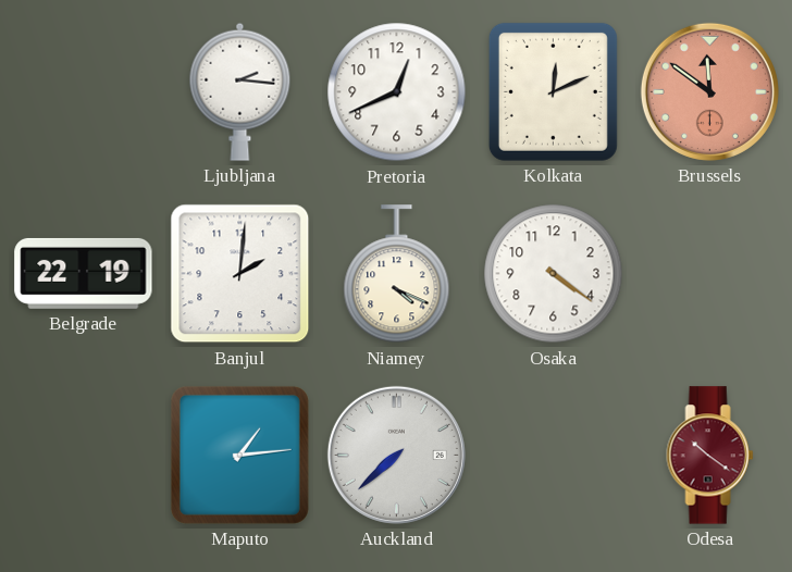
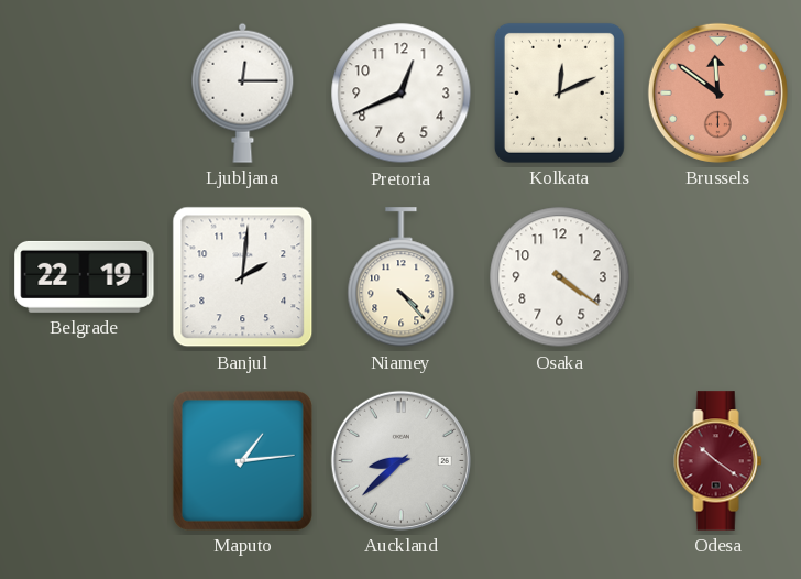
Ljubljana: 2:16 -> 12:15 (243, 92)
Niamey: 4:19 -> 4:23 (402, 277)
Auckland: 7:38 -> 8:38 (401, 460)
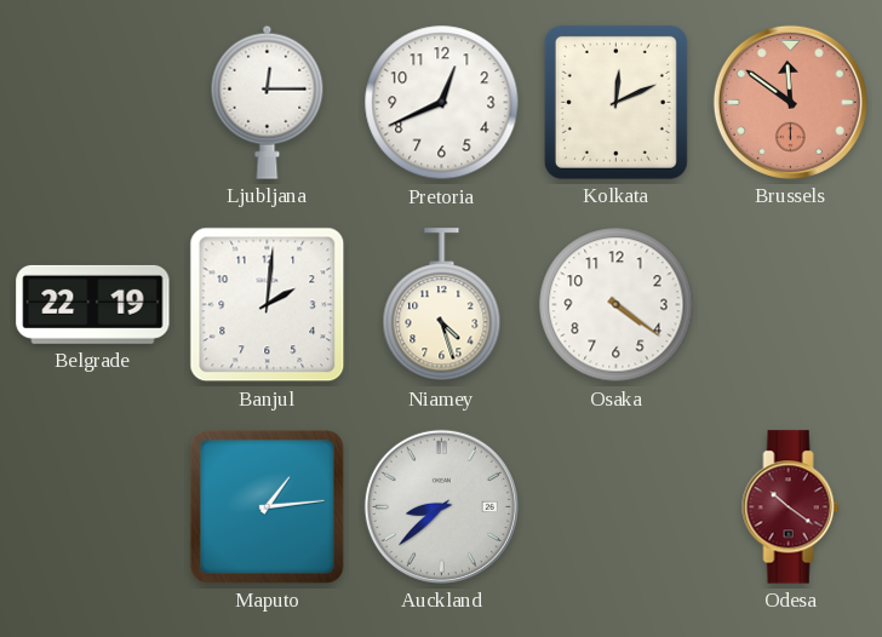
Niamey: 4:23 -> 4:27 (442, 305)
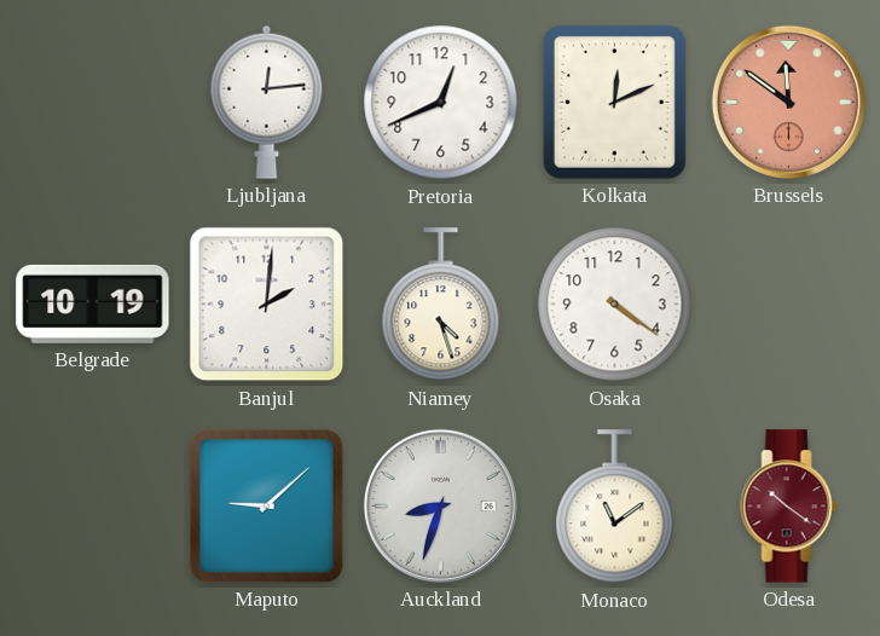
Ljubljana: 12:15 -> 12:14 (267, 102)
Belgrade: 22:19 -> 10:19 (93, 303)
Maputo: 1:14 -> 9:08 (266, 505)
Auckland: 8:38 -> 8:33 (440, 505)
Monaco: none -> 11:09 (615, 507)
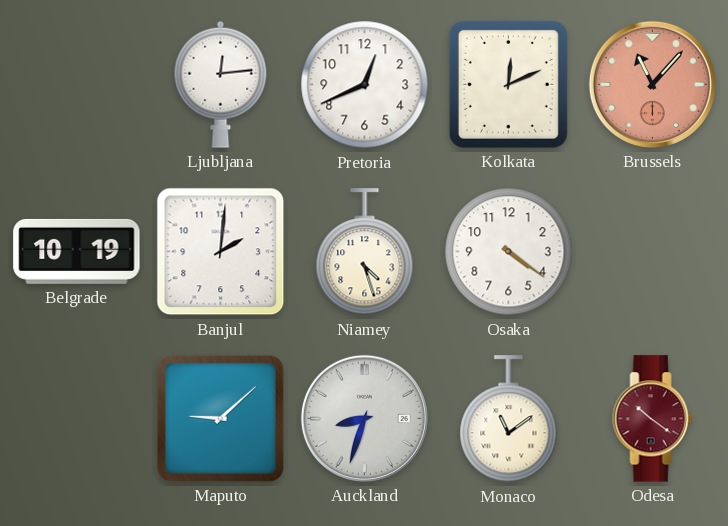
Brussels: 11:51 -> 11:07 (652, 84)
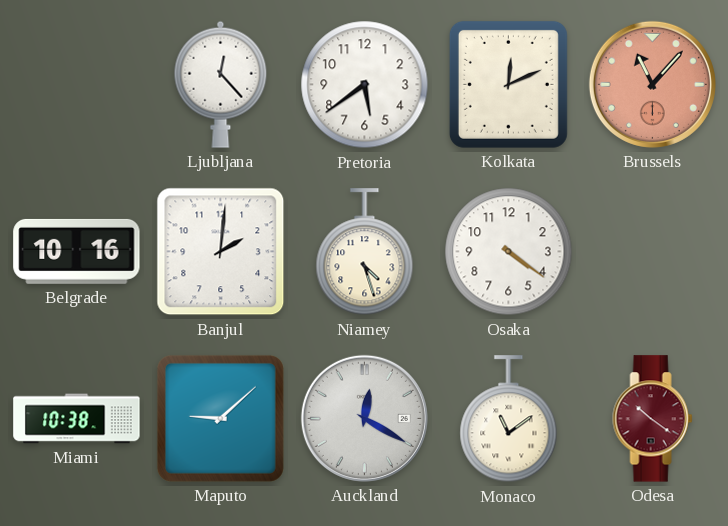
Ljubljana: 12:14 -> 12:23 (221, 84)
Pretoria: 12:41 -> 5:39 (365, 85)
Belgrade: 10:19 -> 10:16 (77, 251)
Miami: none -> 10:38 (77, 419)
Auckland: 8:33 -> 12:20 (364, 418)
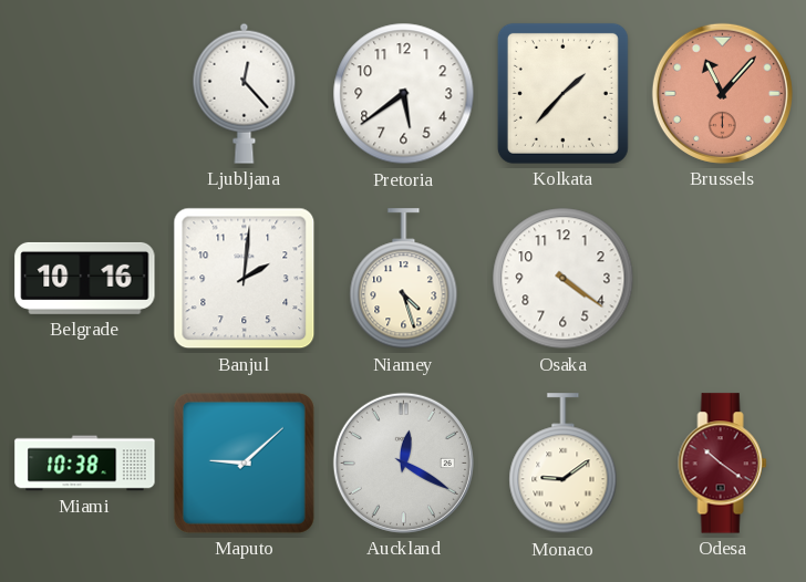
Kolkata: 12:11 -> 1:37 (562, 93)
Monaco: 11:09 -> 9:09 (564, 464)
